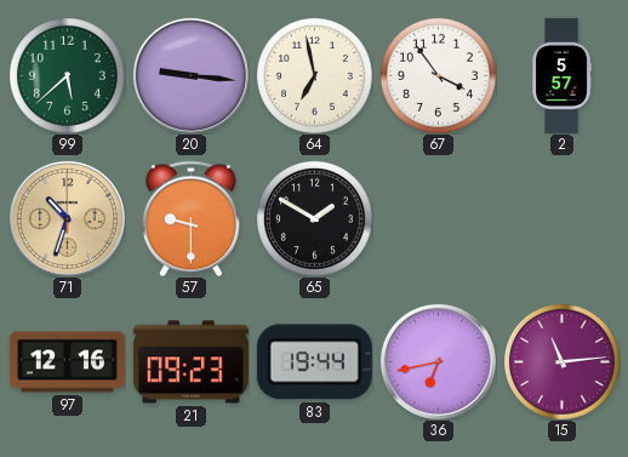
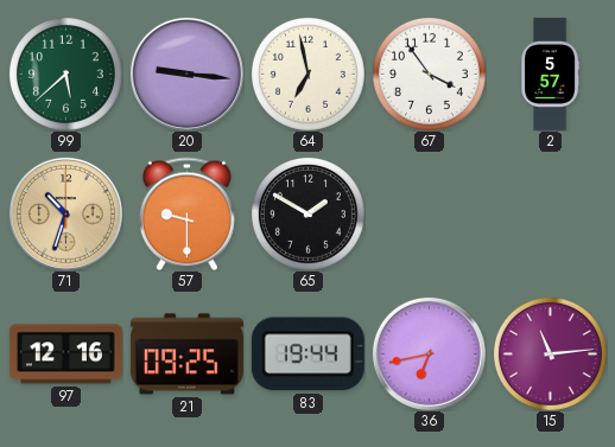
21: 09:23 -> 09:25 (186, 355)
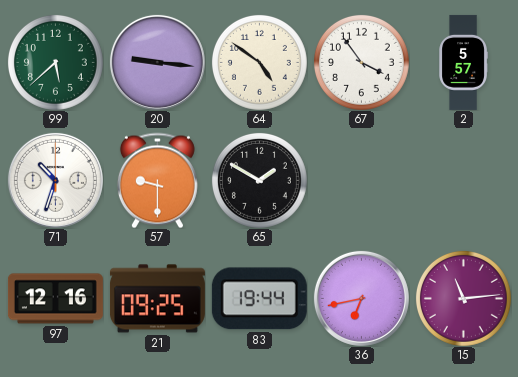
64: 6:58 -> 4:51 (259, 62)
71 dial: champagne -> white (55, 180)
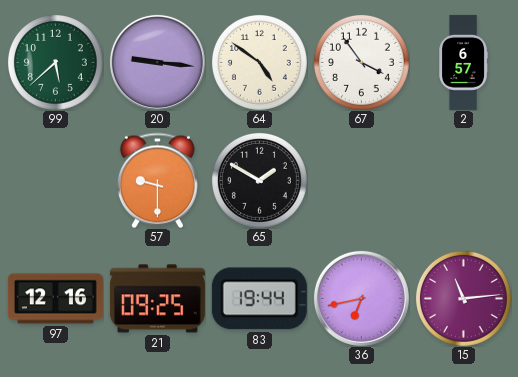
2: 5:57 -> 6:57 (463, 62)
71: 10:33 -> none (55, 180)
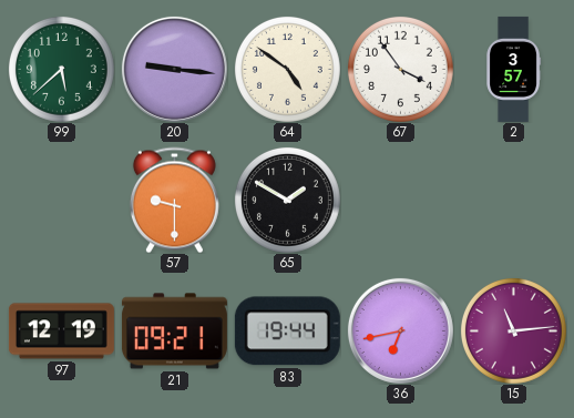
2: 6:57 -> 3:57 (513, 69)
97: 12:16 -> 12:19 (61, 332)
21: 09:25 -> 09:21 (174, 332)
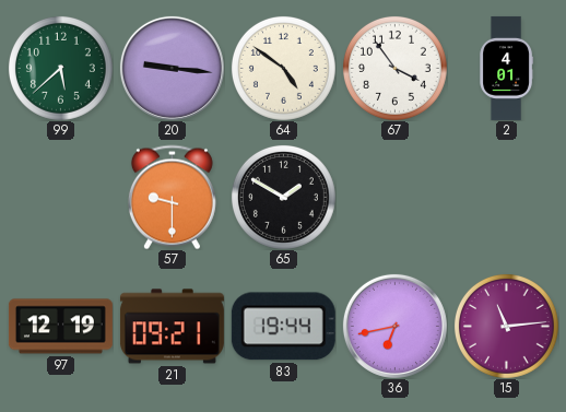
2: 3:57 -> 4:01 (506, 68)
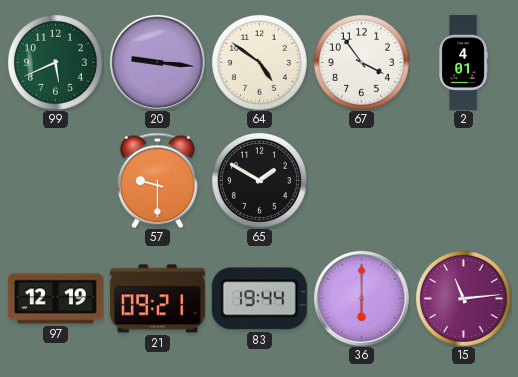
99: 5:38 -> 5:41 (55, 62)
36: 6:43 -> 6:00 (361, 298)
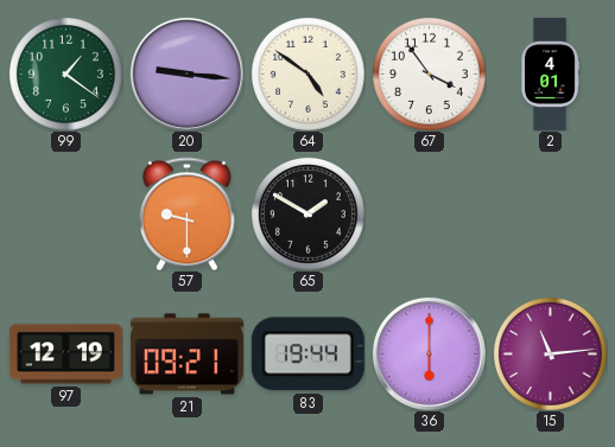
99: 5:41 -> 1:21 (65, 74)
